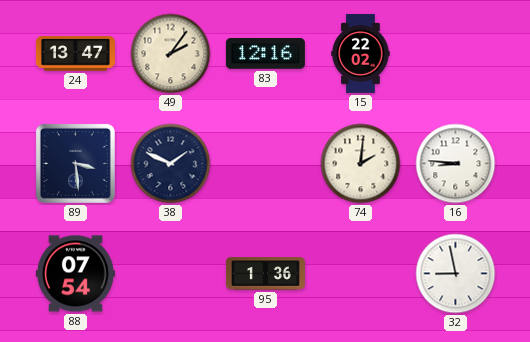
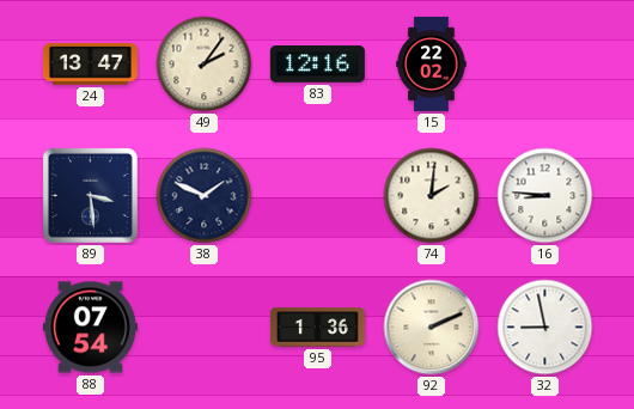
92: none -> 2:11 (432, 328)
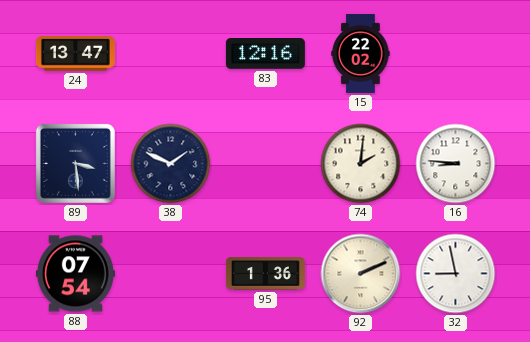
49: 2:06 -> none (205, 65)
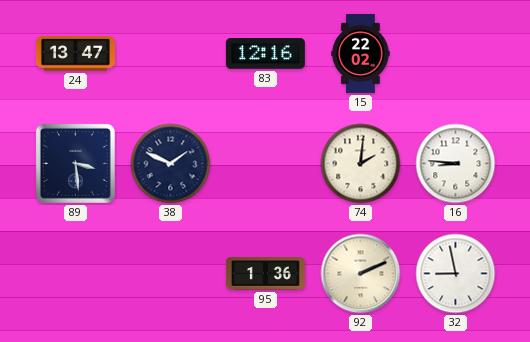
88: 07:54 -> none (75, 274)
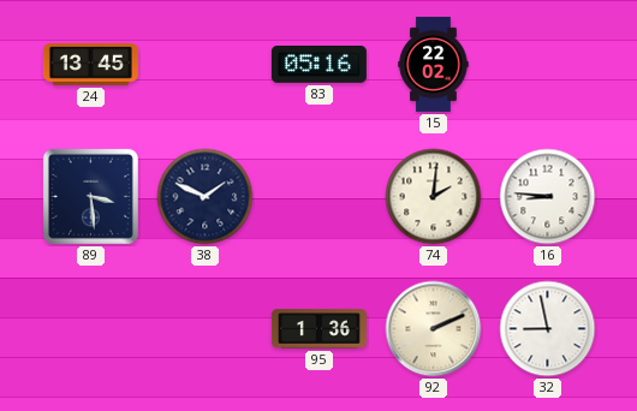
24: 13:47 -> 13:45 (90, 65)
83: 12:16 -> 05:16 (318, 65)
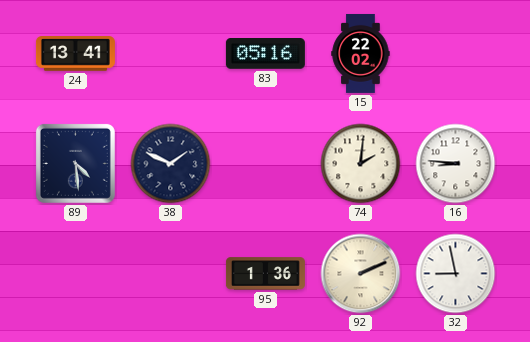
24: 13:45 -> 13:41 (75, 54)
89: 3:29 -> 4:29 (75, 163)
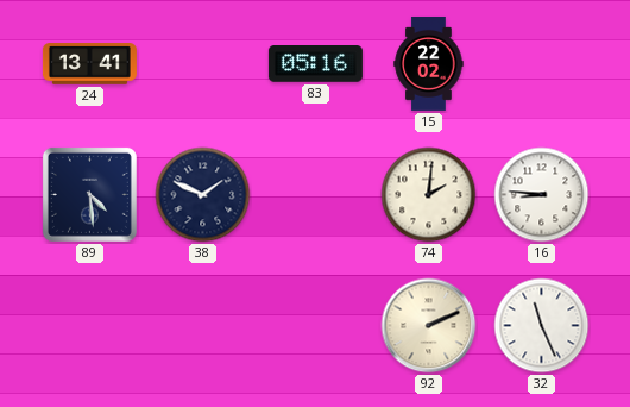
95: 1:36 -> none (265, 274)
32: 8:58 -> 11:26 (542, 326)
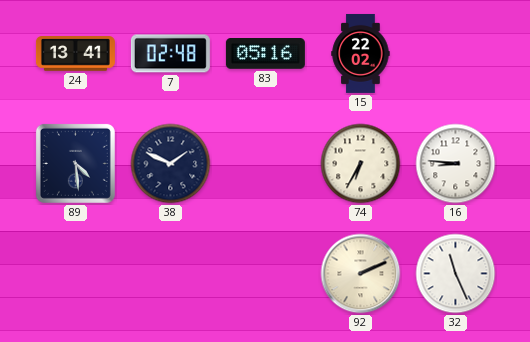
7: none -> 02:48 (170, 54)
74: 2:01 -> 6:35 (361, 164)
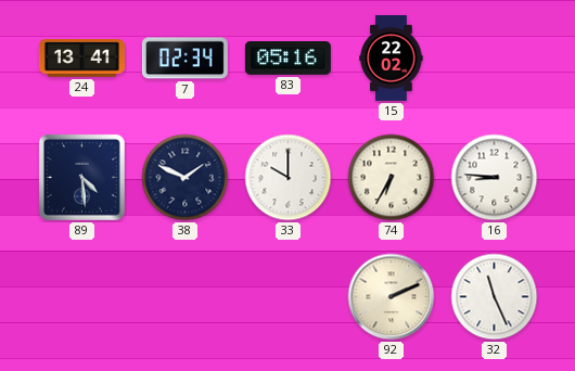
7: 02:48 -> 02:34 (184, 59)
33: none -> 10:00 (289, 178)
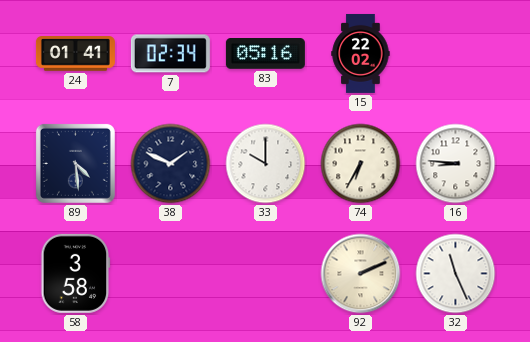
24: 13:41 -> 01:41 (75, 54)
58: none -> 3:58 (76, 273)
